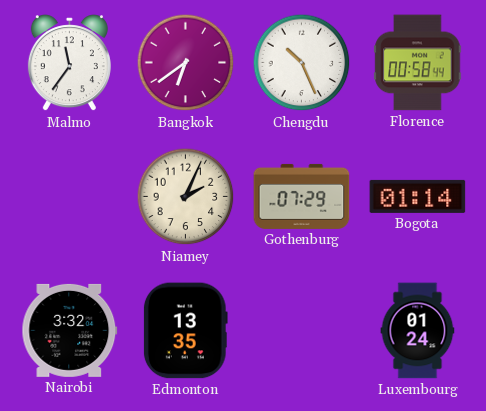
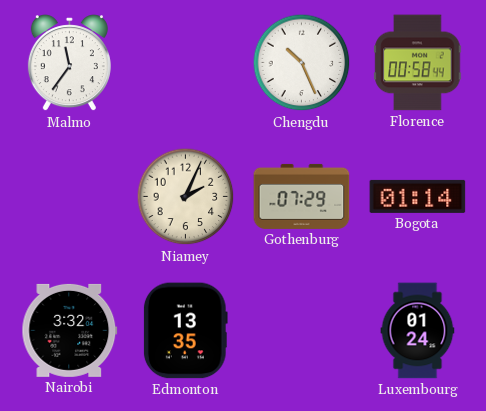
Bangkok: 6:39 -> none (186, 63)
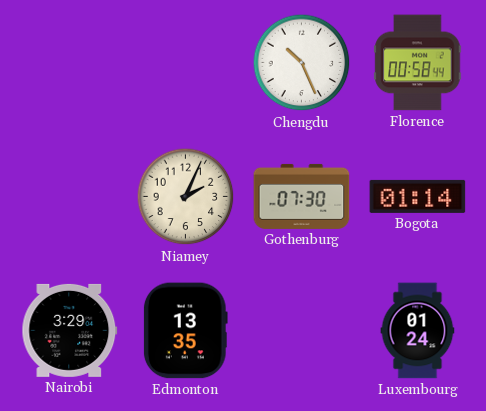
Malmo: 11:36 -> none (69, 63)
Gothenburg: 07:29 -> 07:30 (302, 196)
Nairobi: 3:32 -> 3:29 (70, 330)
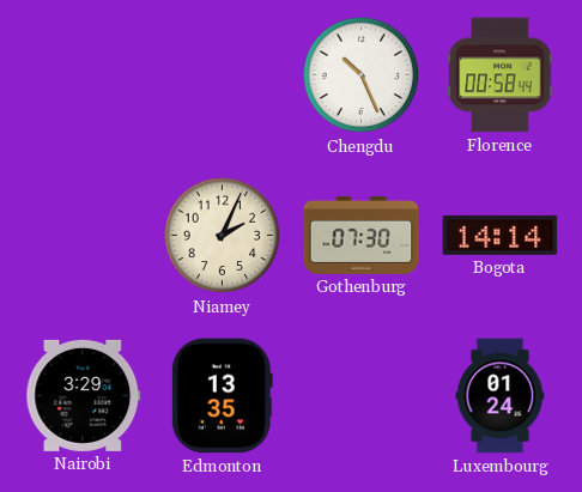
Bogota: 01:14 -> 14:14 (501, 235)
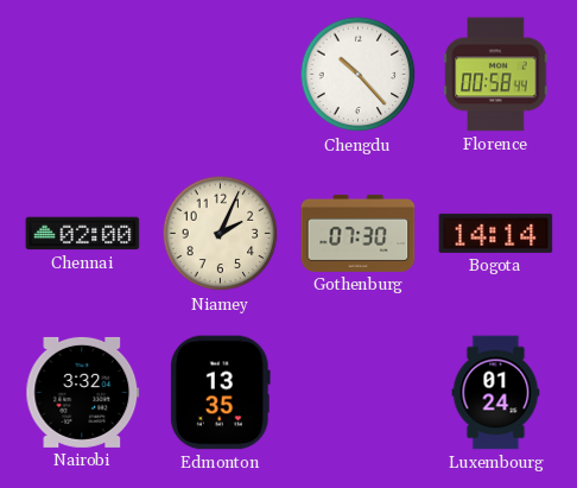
Chengdu: 10:26 -> 10:23 (359, 75)
Chennai: none -> 02:00 (83, 234)
Nairobi: 3:29 -> 3:32 (83, 392)
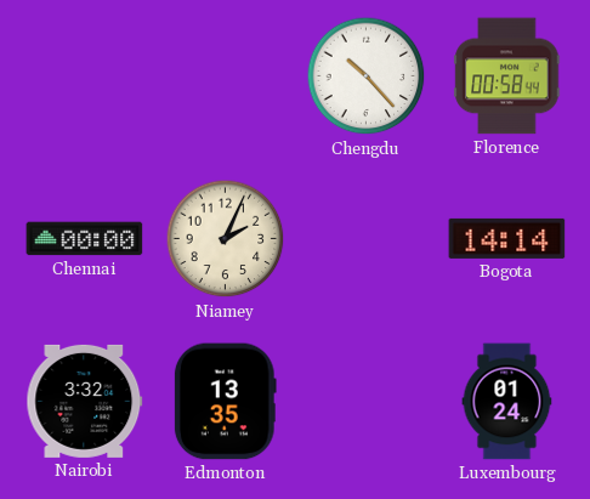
Chennai: 02:00 -> 00:00 (85, 239)
Gothenburg: 07:30 -> none (359, 233)
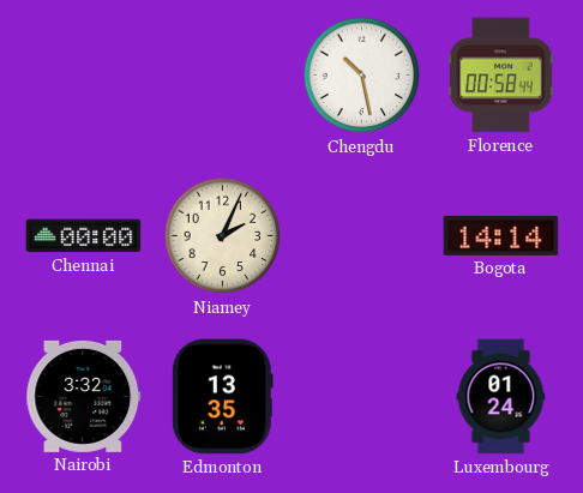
Chengdu: 10:23 -> 10:28 (362, 76)
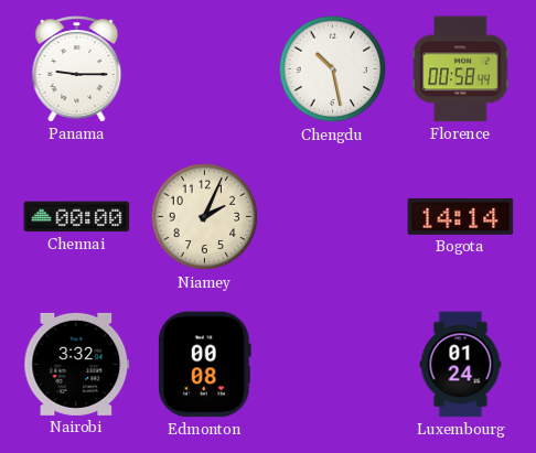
Panama: none -> 9:15 (77, 69)
Edmonton: 13:35 -> 00:08 (204, 365)
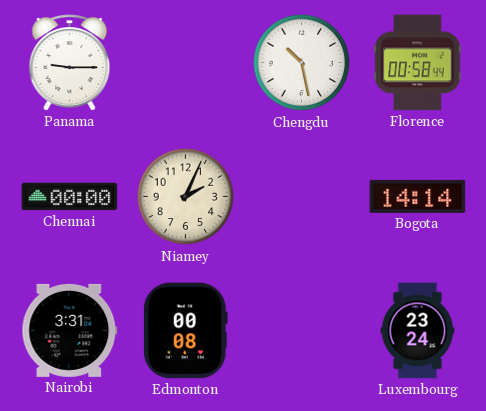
Nairobi: 3:32 -> 3:31 (70, 330)
Luxembourg: 01:24 -> 23:24 (418, 331)
